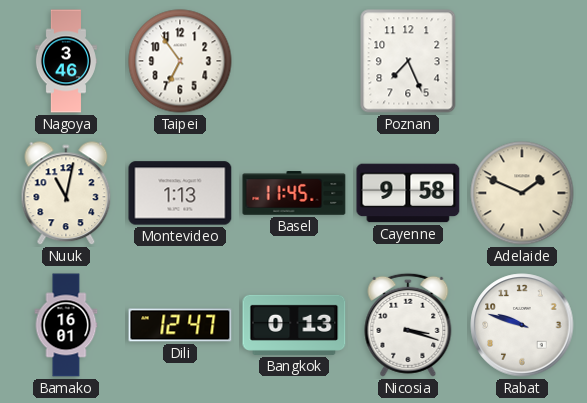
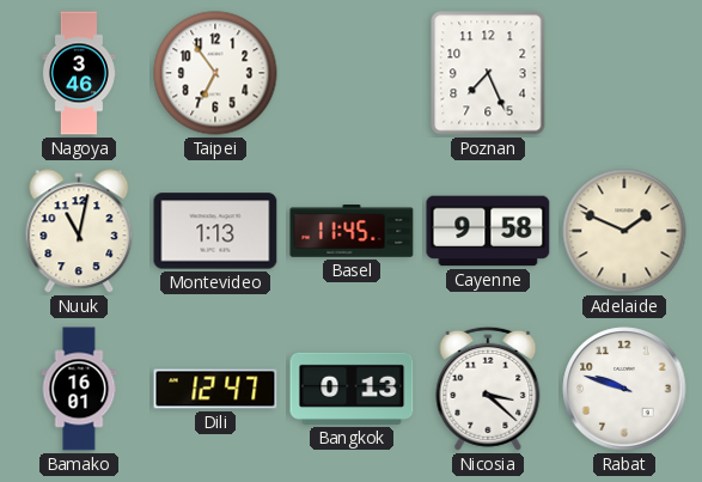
Nicosia: 3:18 -> 3:22 (488, 389)
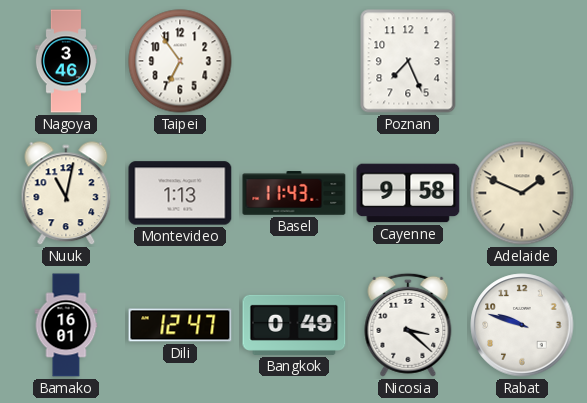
Basel: 11:45 -> 11:43 (294, 193)
Bangkok: 0:13 -> 0:49 (294, 325)
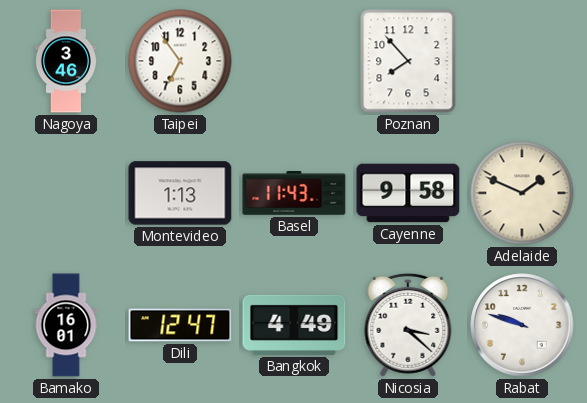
Poznan: 7:26 -> 7:53 (408, 61)
Nuuk: 11:02 -> none (66, 194)
Bangkok: 0:49 -> 4:49 (294, 325)
